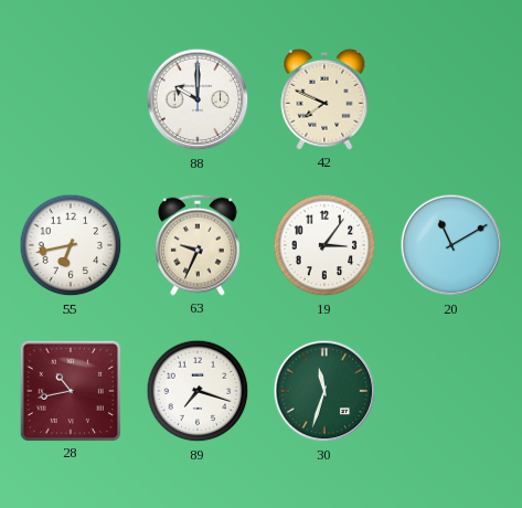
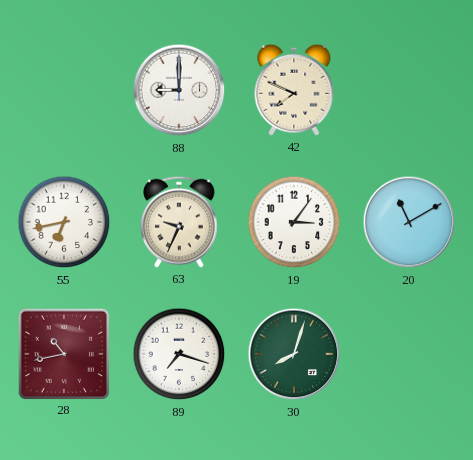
88: 10:00 -> 9:00 (179, 90)
30: 11:33 -> 8:03 (294, 354)
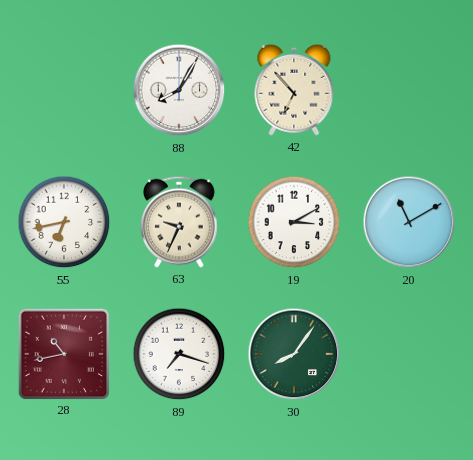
88: 9:00 -> 8:05 (179, 90)
42: 7:49 -> 6:53 (294, 90)
19: 3:06 -> 3:10 (294, 222)
30: 8:03 -> 8:06 (294, 354)
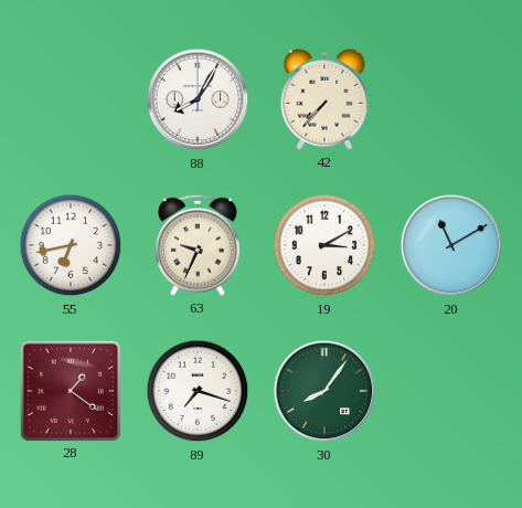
42: 6:53 -> 7:37 (324, 99)
28: 10:43 -> 1:21 (70, 390)
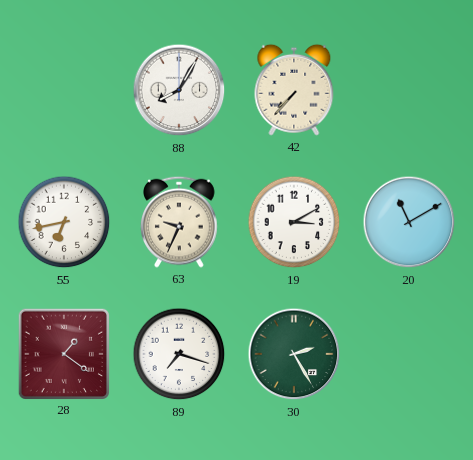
30: 8:06 -> 2:25 (294, 354)
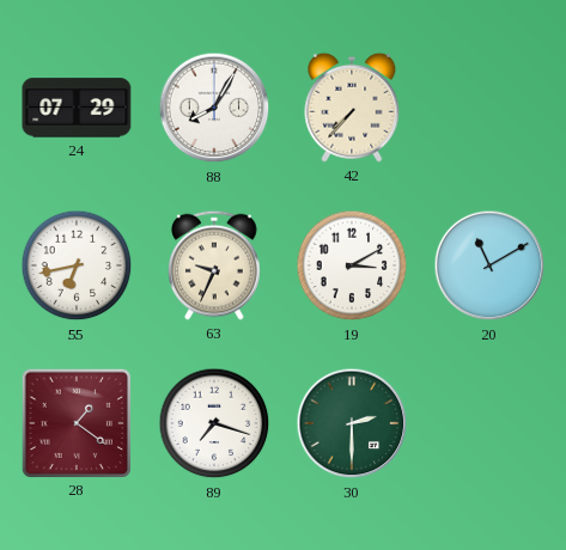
24: none -> 07:29 (77, 108)
30: 2:25 -> 2:30 (352, 423)
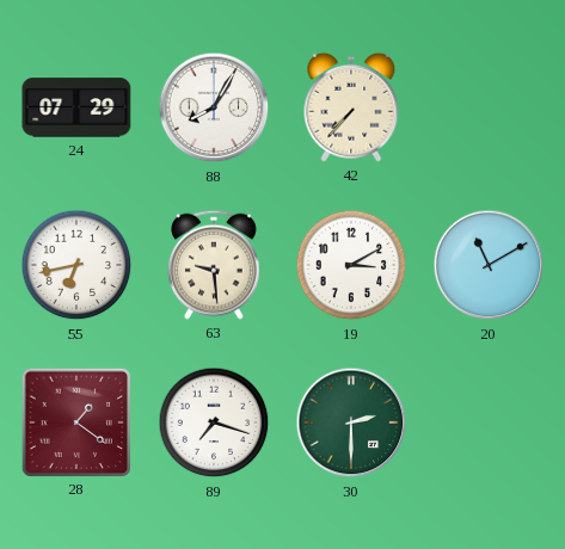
63: 9:34 -> 9:29 (215, 265)
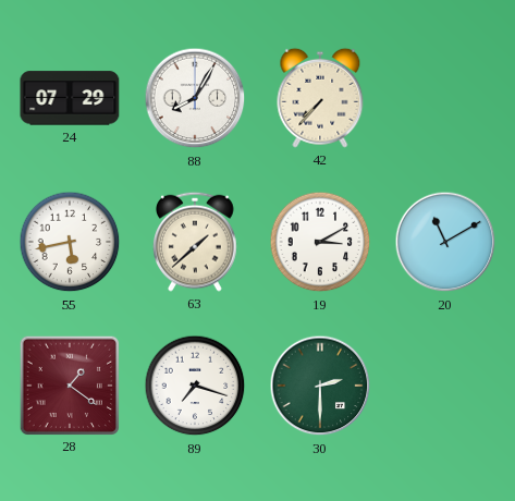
55: 6:43 -> 5:43 (70, 242)
63: 9:29 -> 1:38 (196, 242)
